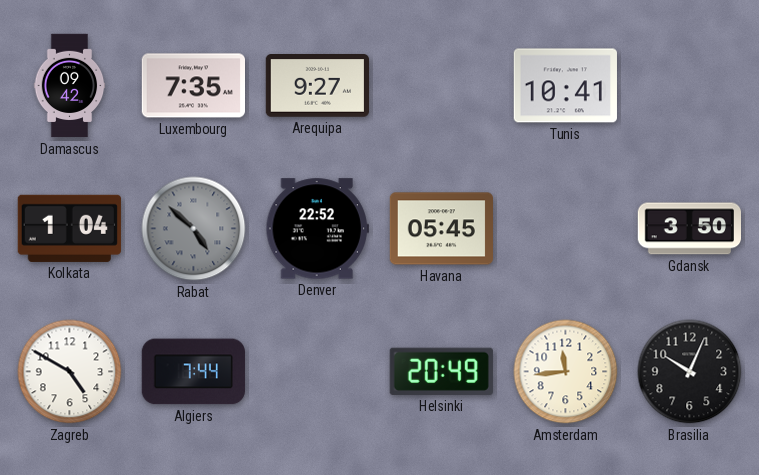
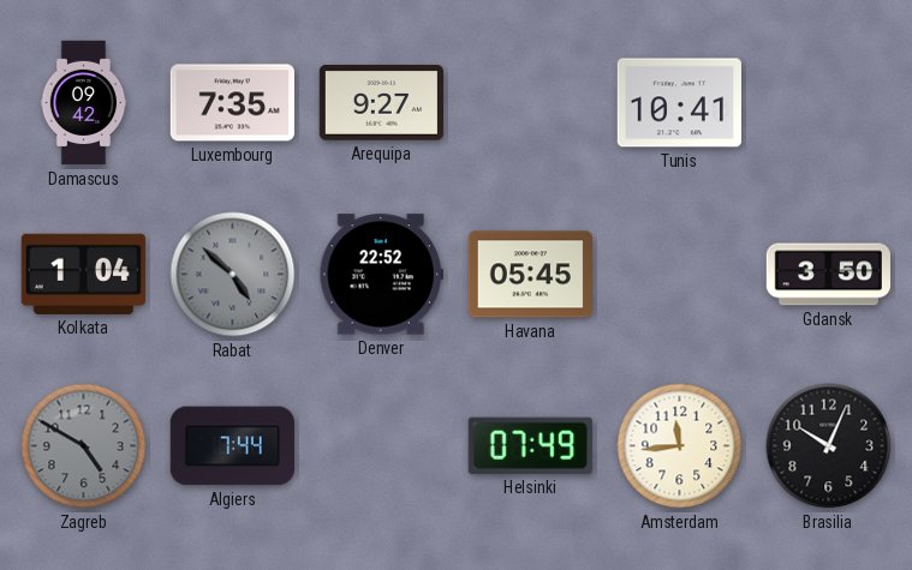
Zagreb dial: white -> grey (84, 446)
Helsinki: 20:49 -> 07:49 (530, 445)
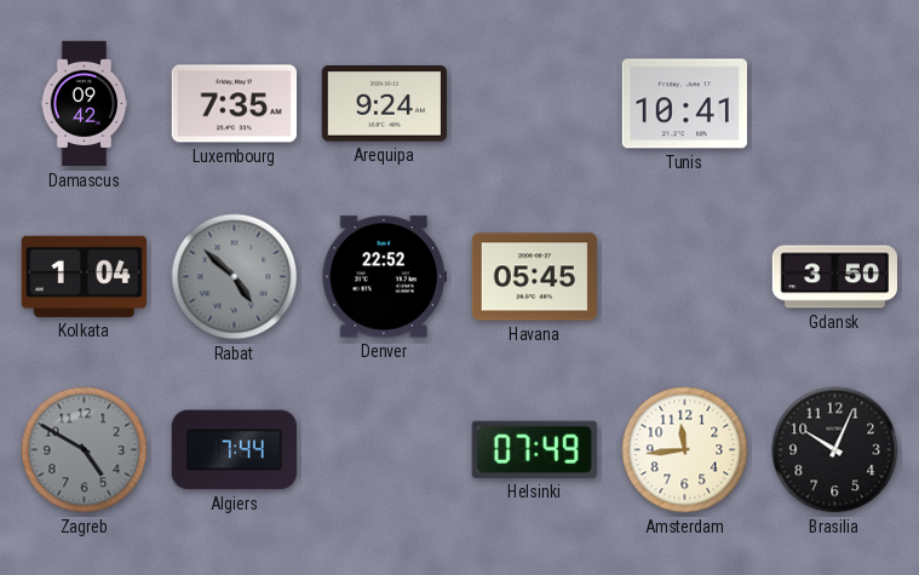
Arequipa: 9:27 -> 9:24 (384, 104)
